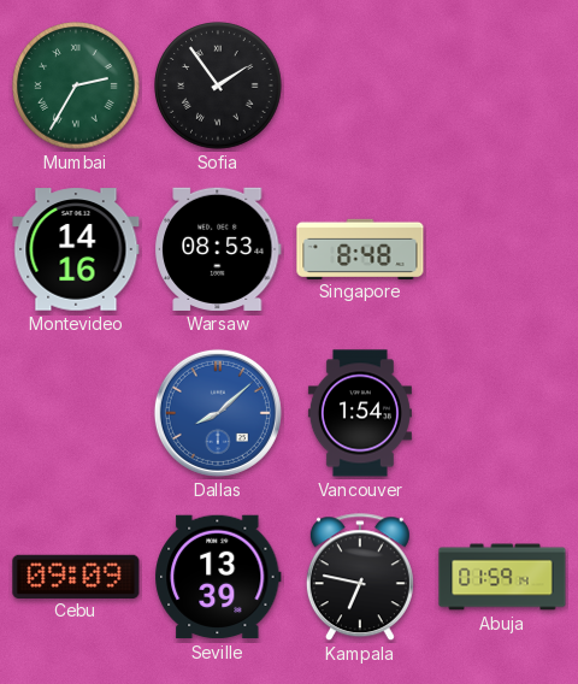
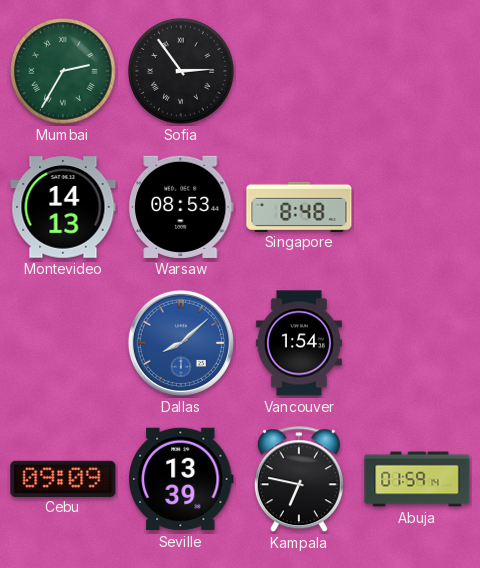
Sofia: 1:54 -> 2:54 (181, 71)
Montevideo: 14:16 -> 14:13 (63, 207)
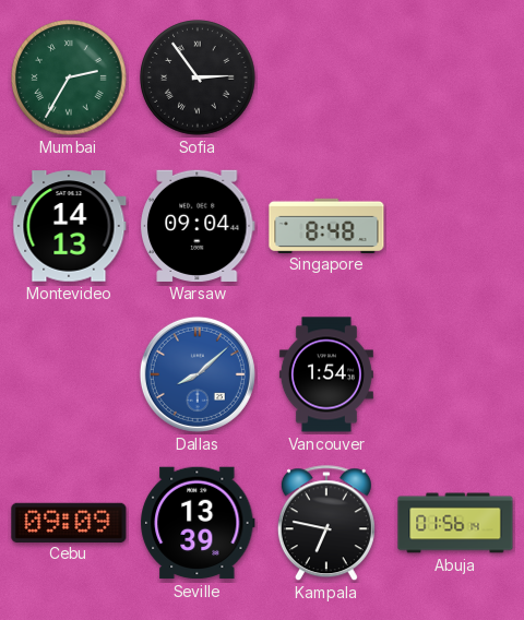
Warsaw: 08:53 -> 09:04 (198, 226)
Abuja: 01:59 -> 01:56 (455, 523)
